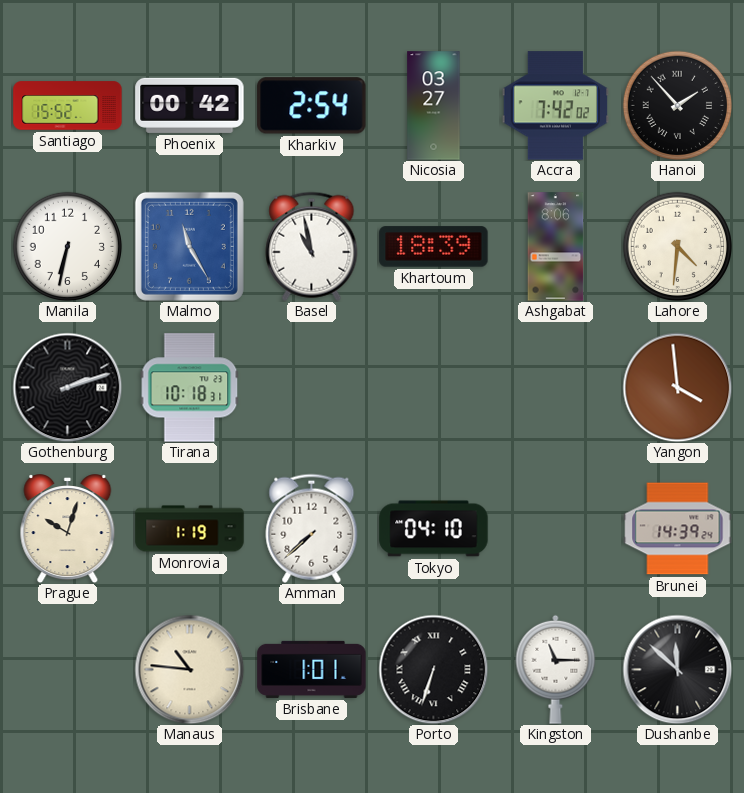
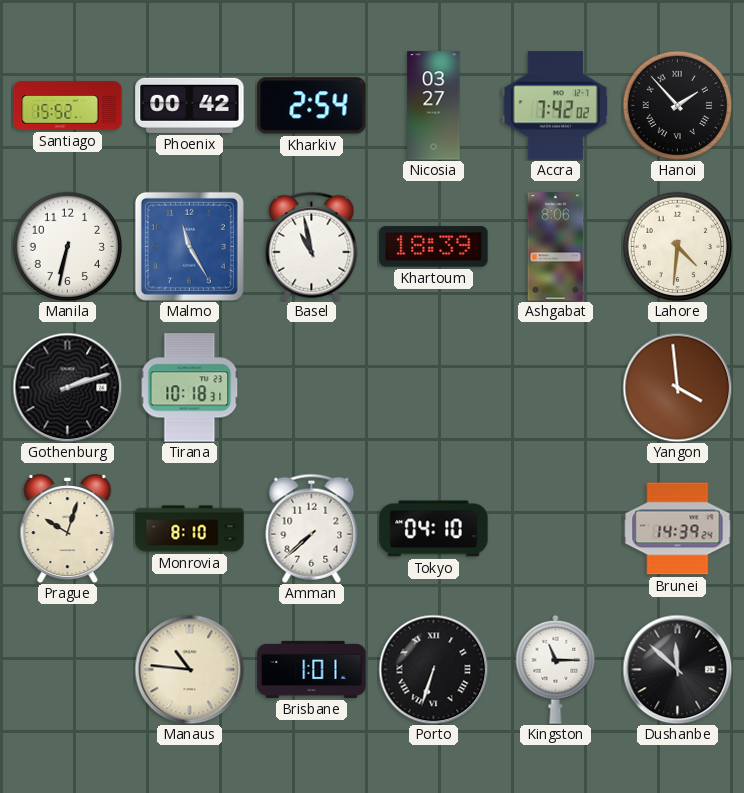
Monrovia: 1:19 -> 8:10 (190, 529)
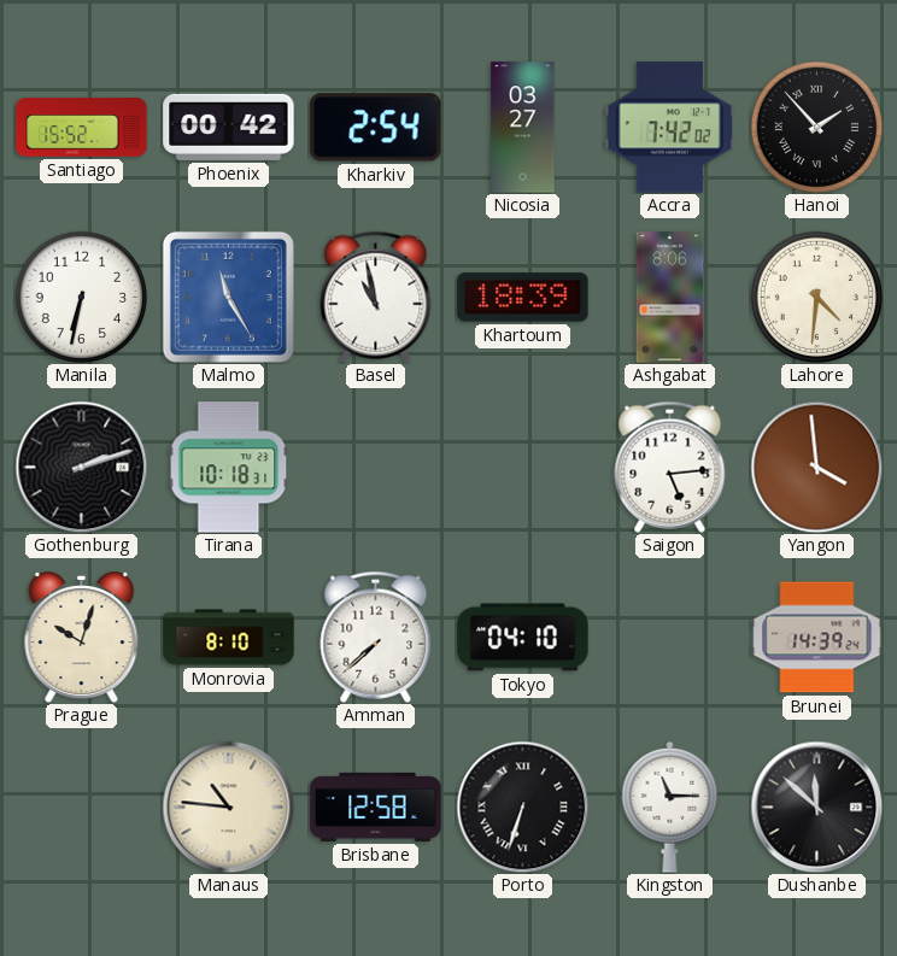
Saigon: none -> 5:14 (670, 467)
Brisbane: 1:01 -> 12:58 (376, 807)
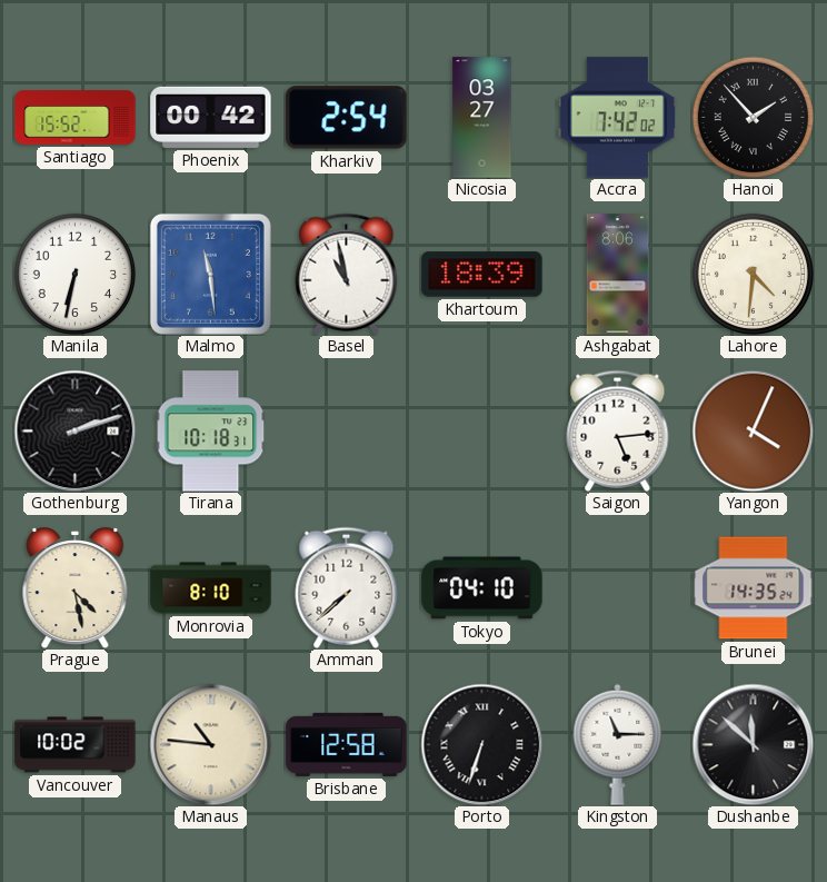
Malmo: 11:25 -> 11:29 (210, 274)
Yangon: 3:59 -> 4:04 (753, 430)
Prague: 10:03 -> 4:28 (76, 588)
Brunei: 14:39 -> 14:35 (754, 588)
Vancouver: none -> 10:02 (76, 745)
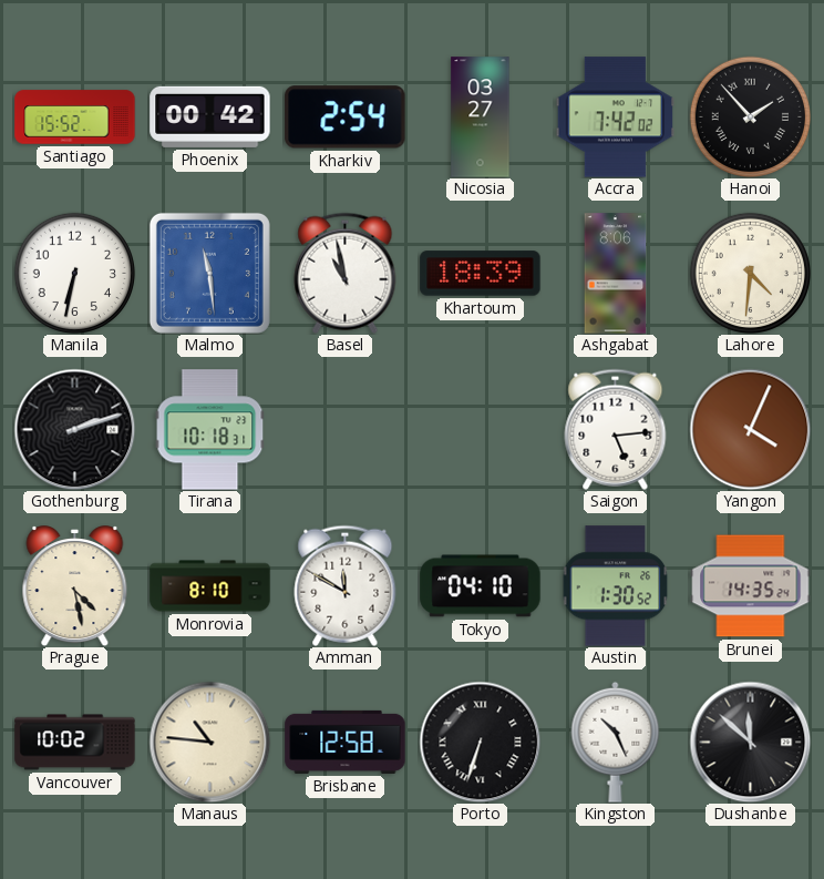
Amman: 7:38 -> 11:50 (346, 585)
Austin: none -> 1:30 (616, 586)
Kingston: 11:15 -> 10:26 (616, 742)
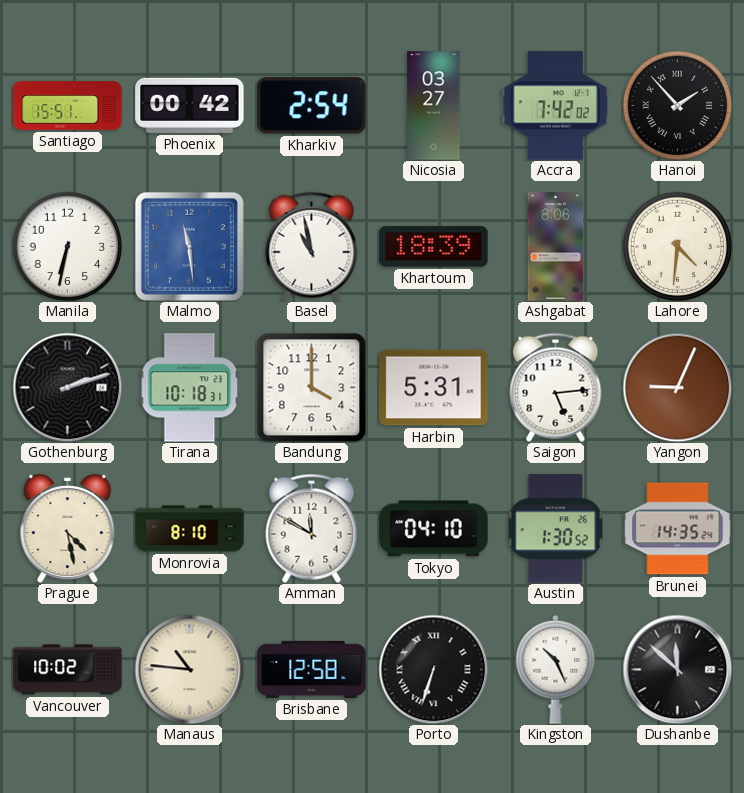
Santiago: 15:52 -> 15:51 (68, 106)
Bandung: none -> 4:00 (311, 387)
Harbin: none -> 5:31 (434, 388)
Yangon: 4:04 -> 9:04 (677, 387)
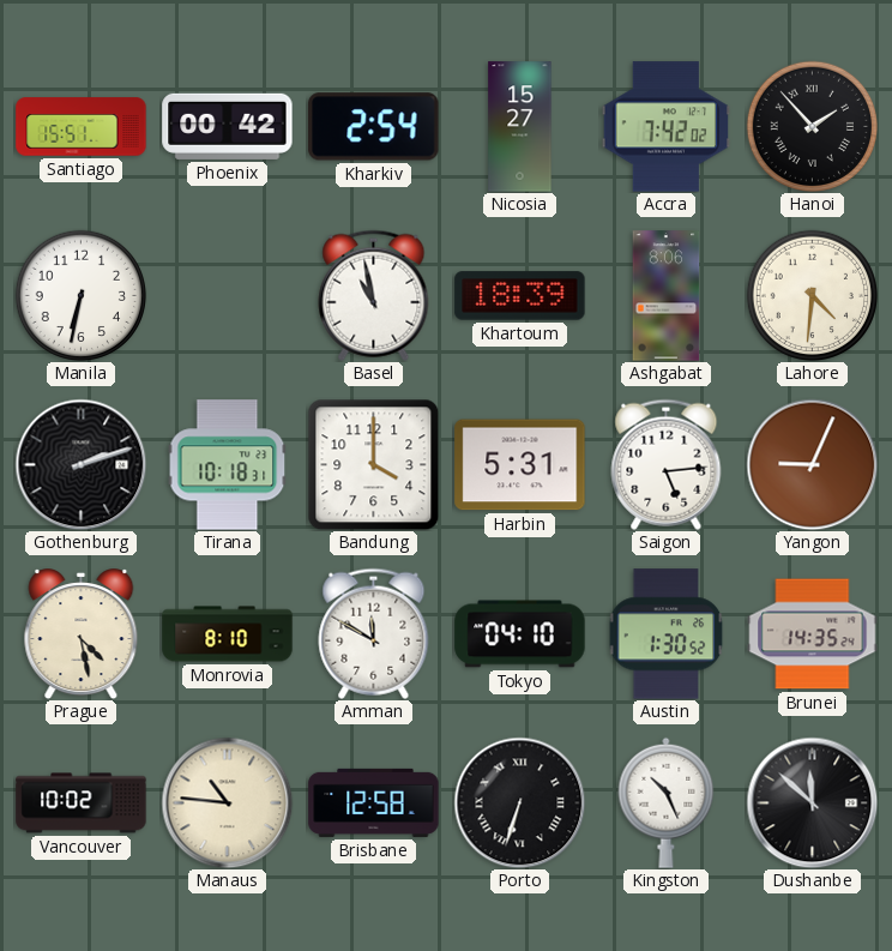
Nicosia: 03:27 -> 15:27 (520, 127)
Malmo: 11:29 -> none (189, 246)
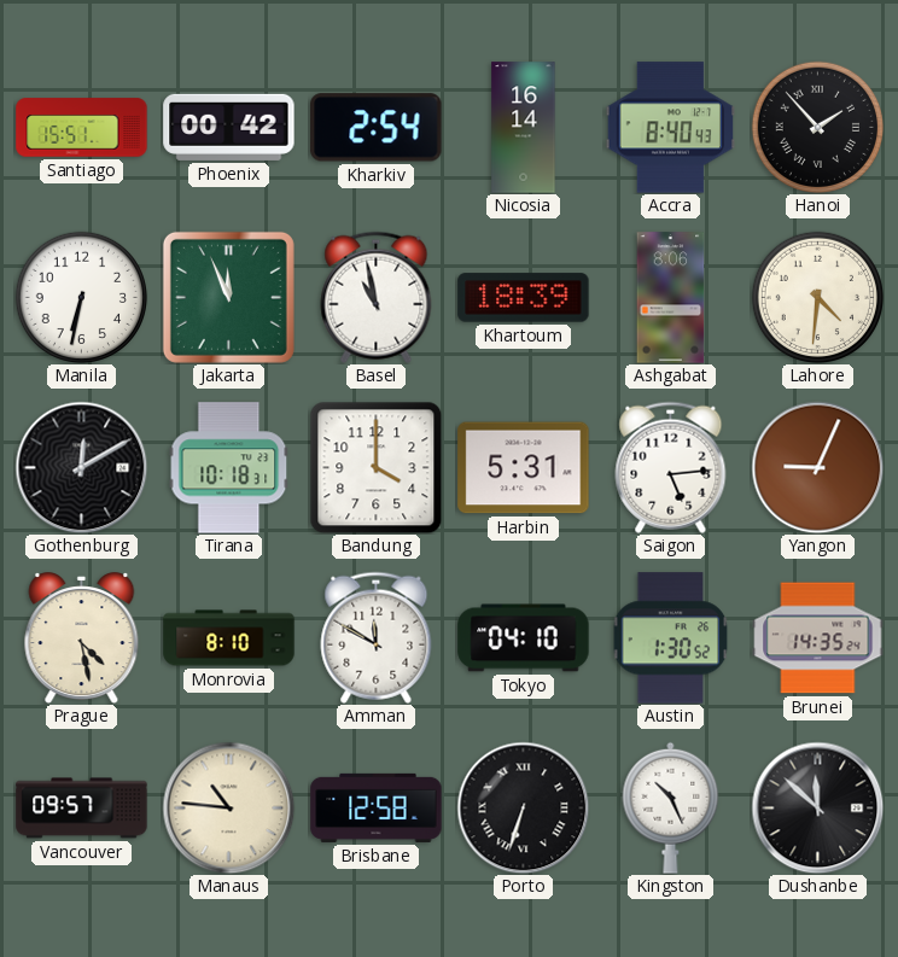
Nicosia: 15:27 -> 16:14 (524, 128)
Accra: 7:42 -> 8:40 (670, 128)
Jakarta: none -> 11:56 (228, 297)
Gothenburg: 2:12 -> 12:10 (81, 467)
Vancouver: 10:02 -> 09:57 (82, 809)
